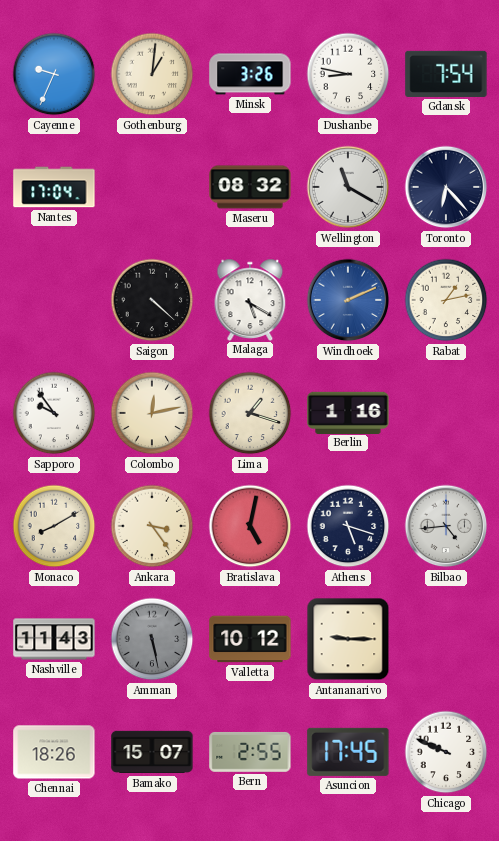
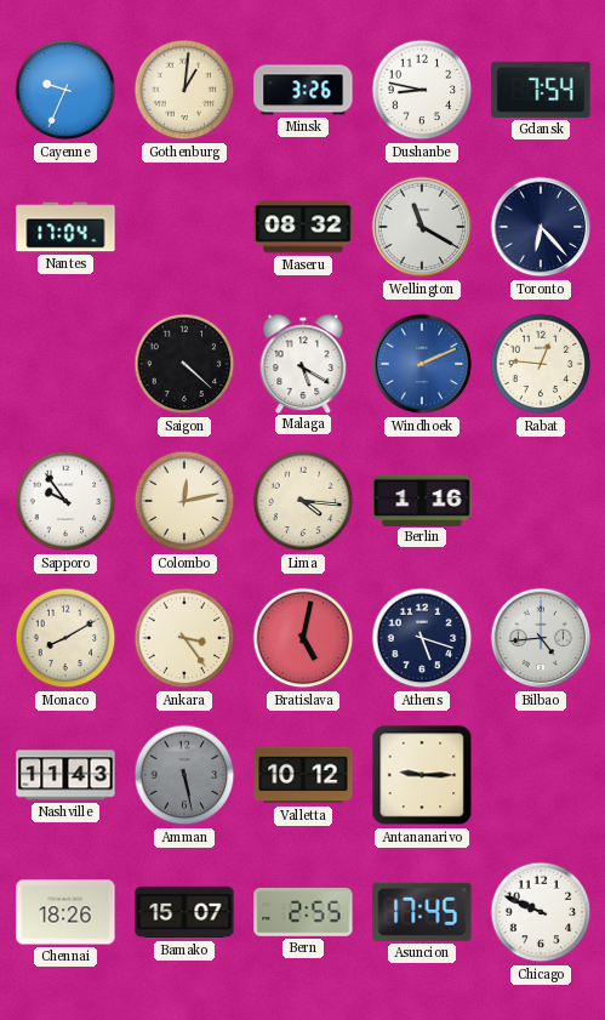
Rabat: 1:13 -> 12:46 (541, 364)
Lima: 1:18 -> 4:16 (303, 501)
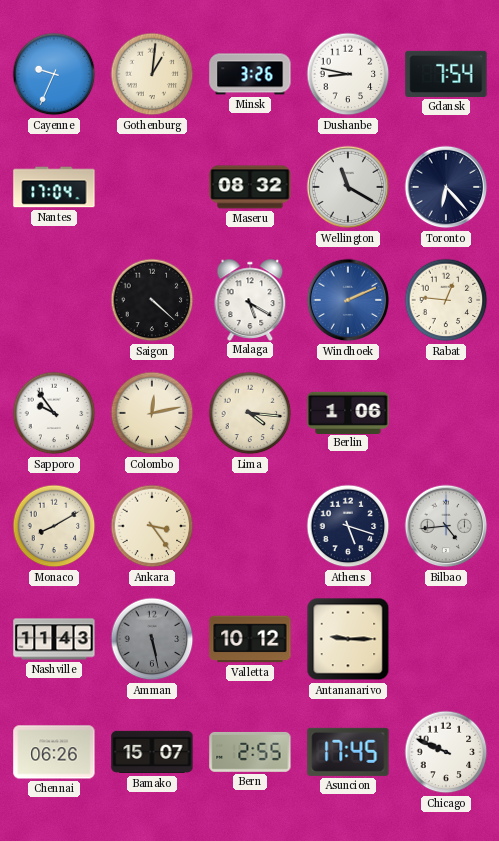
Berlin: 1:16 -> 1:06 (348, 412)
Bratislava: 5:02 -> none (303, 638)
Chennai: 18:26 -> 06:26 (54, 752)
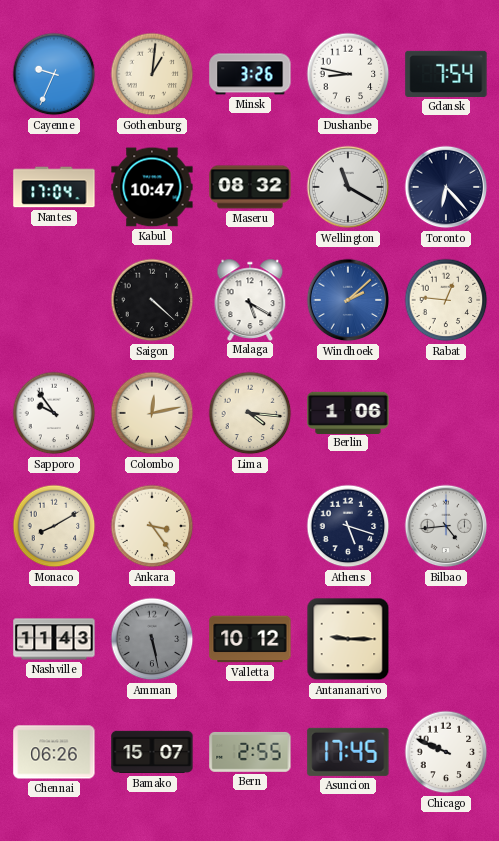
Kabul: none -> 10:47 (152, 187)
Windhoek: 2:11 -> 2:08 (348, 300)
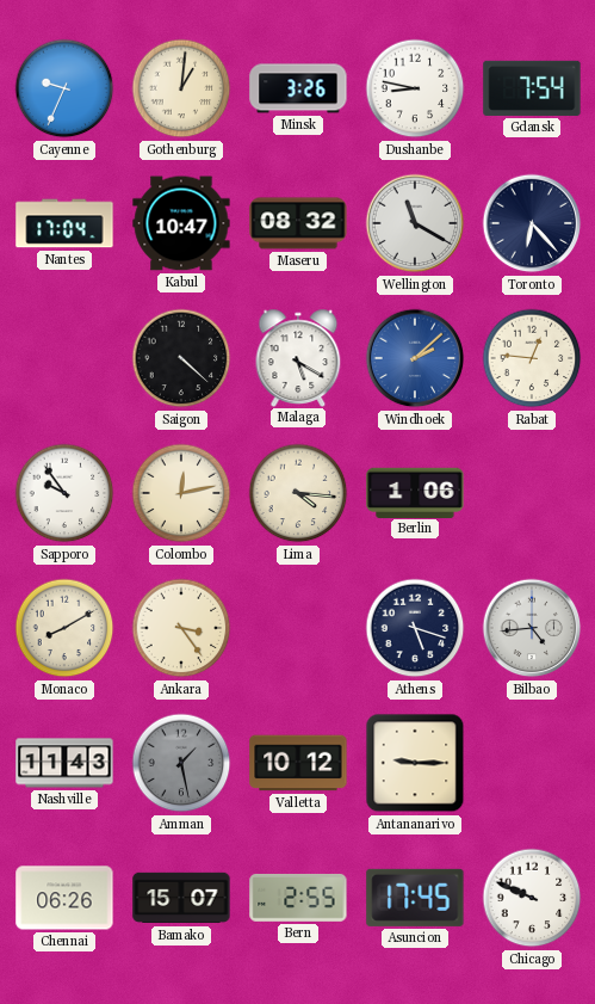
Amman: 5:28 -> 1:28 (181, 763)
